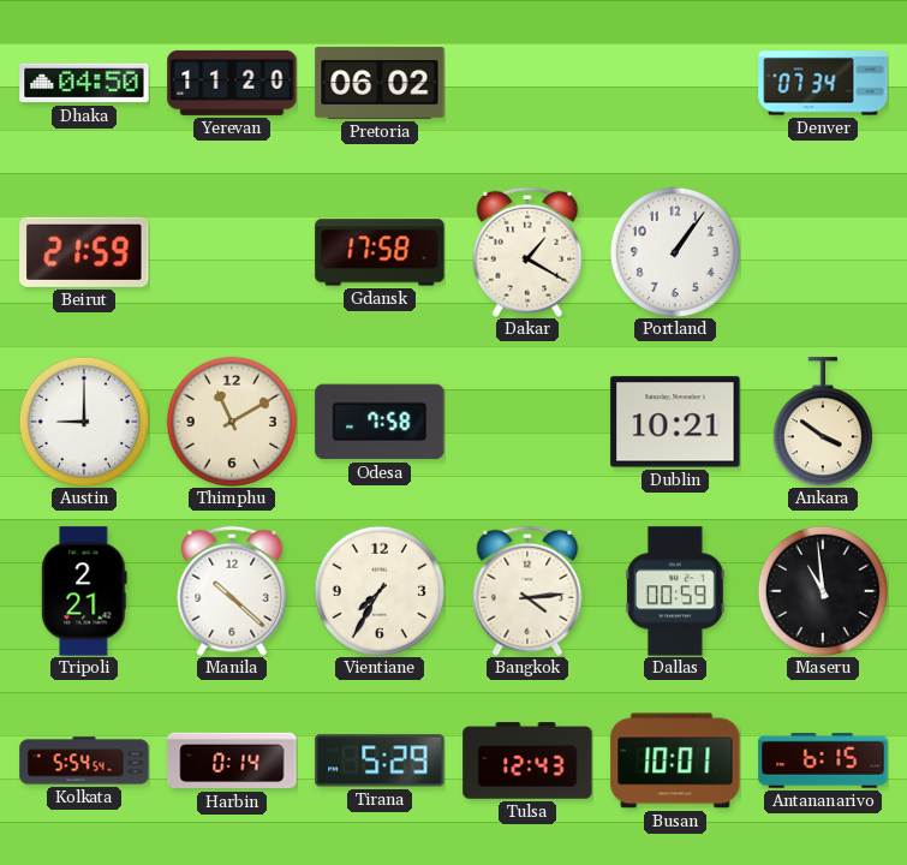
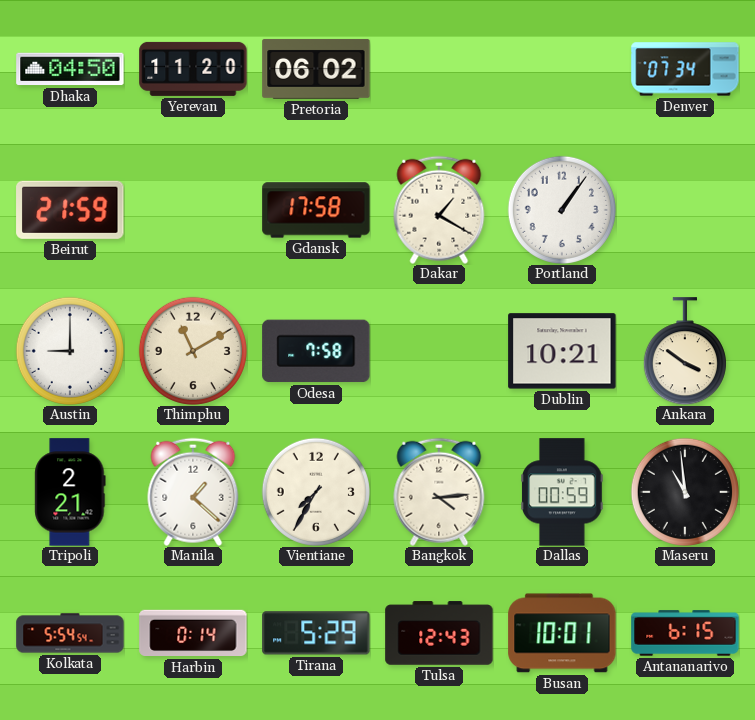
Manila: 10:22 -> 1:22 (193, 492)
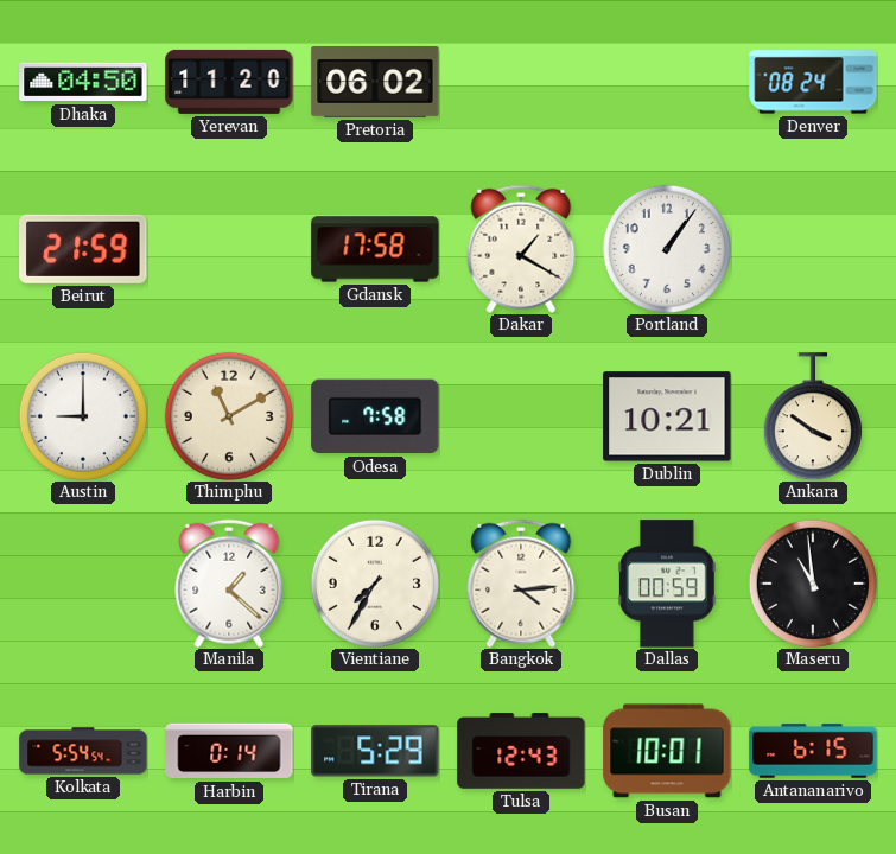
Denver: 07:34 -> 08:24 (813, 82)
Tripoli: 2:21 -> none (70, 492)
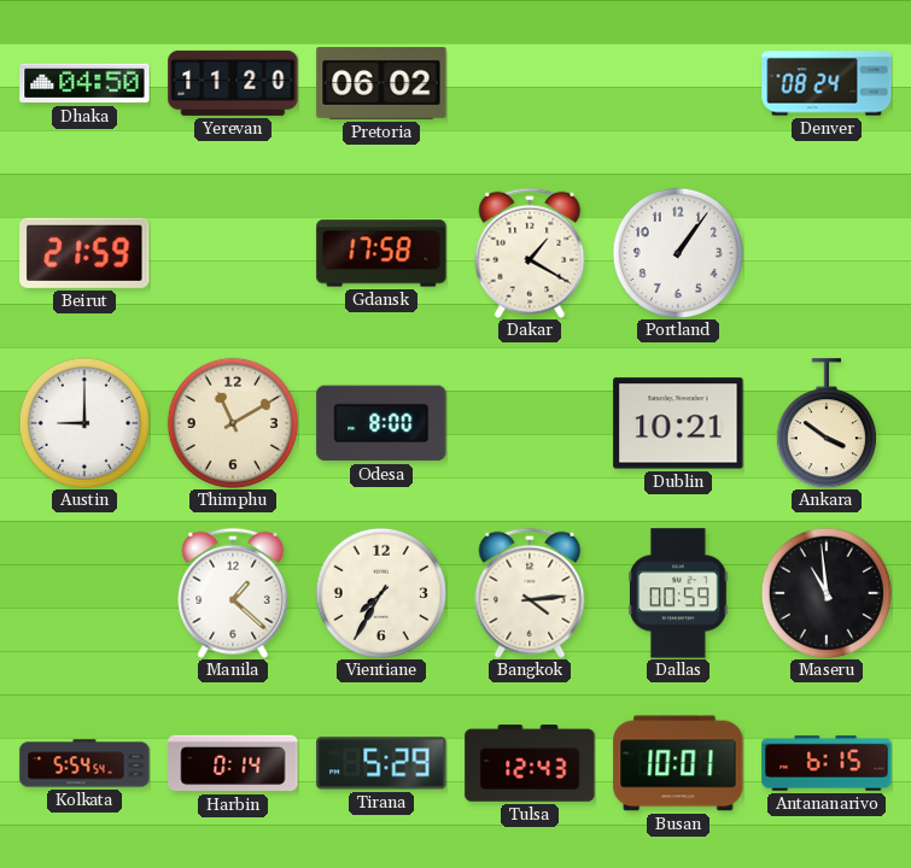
Odesa: 7:58 -> 8:00 (381, 423)
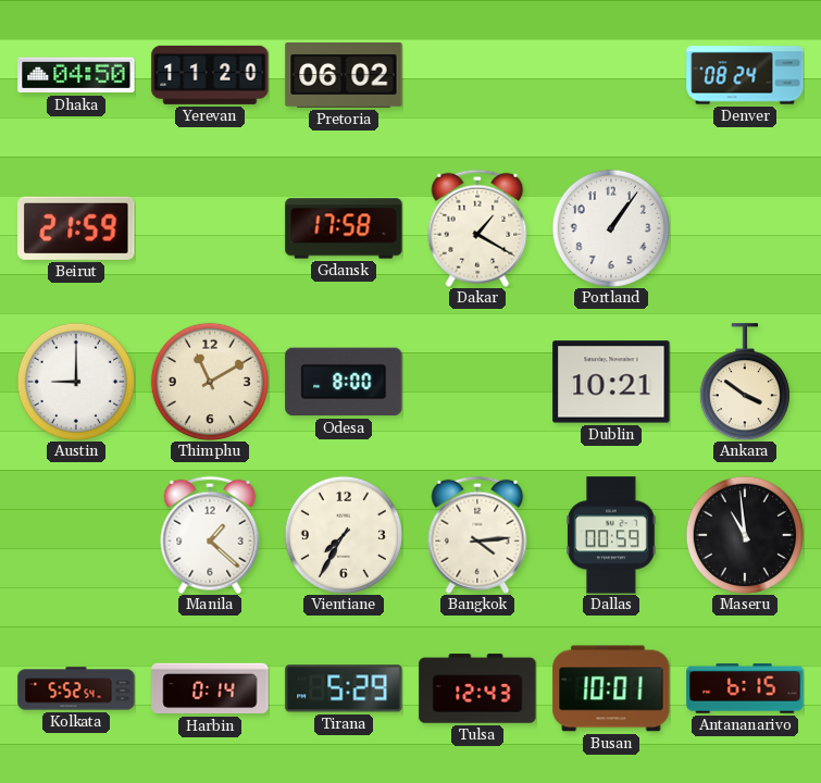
Kolkata: 5:54 -> 5:52 (76, 688)
